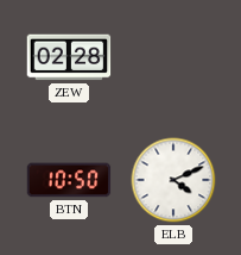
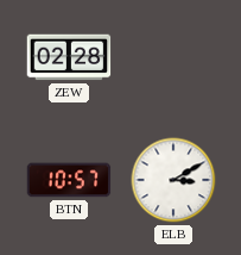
BTN: 10:50 -> 10:57 (69, 180)
ELB: 4:11 -> 3:10 (173, 180)
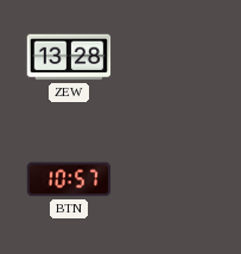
ZEW: 02:28 -> 13:28 (69, 57)
ELB: 3:10 -> none (173, 180)
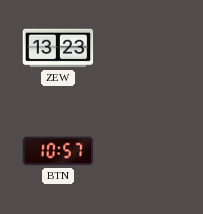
ZEW: 13:28 -> 13:23 (58, 48)
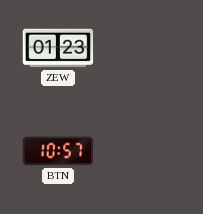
ZEW: 13:23 -> 01:23 (58, 48)
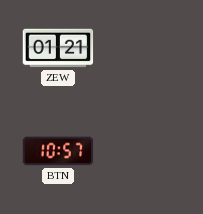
ZEW: 01:23 -> 01:21 (58, 48)
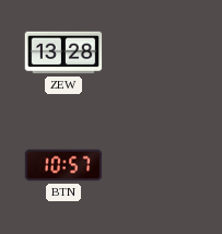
ZEW: 01:21 -> 13:28 (63, 52)
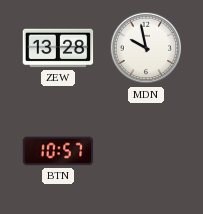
MDN: none -> 9:58 (146, 48)
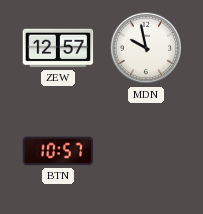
ZEW: 13:28 -> 12:57 (58, 48)
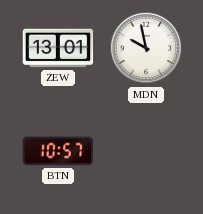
ZEW: 12:57 -> 13:01 (58, 48)
